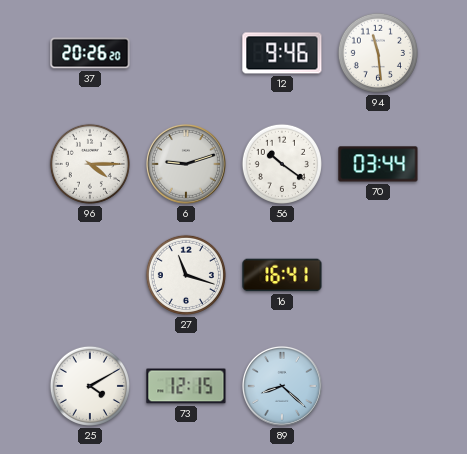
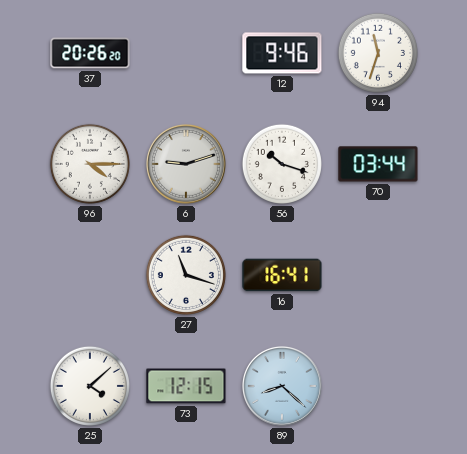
94: 11:29 -> 11:33 (378, 53)
56: 10:21 -> 10:18 (282, 164)
25: 4:10 -> 4:08 (90, 386)
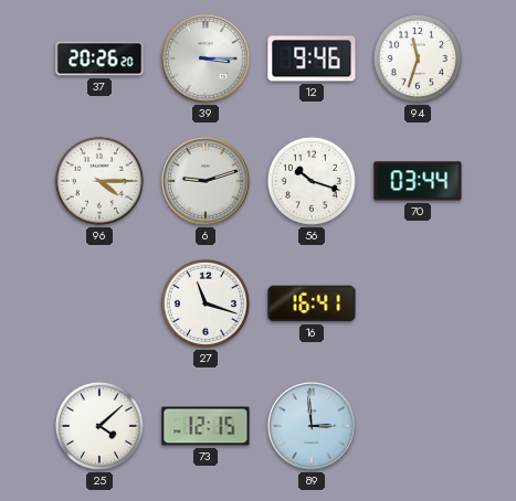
39: none -> 3:15 (206, 58)
89: 8:22 -> 2:59 (312, 426)
